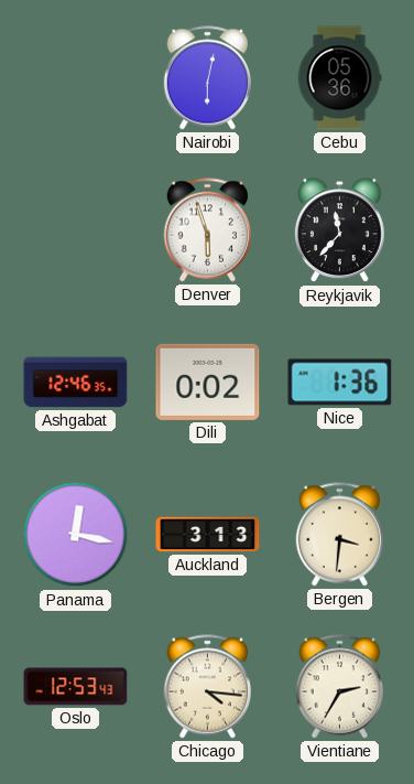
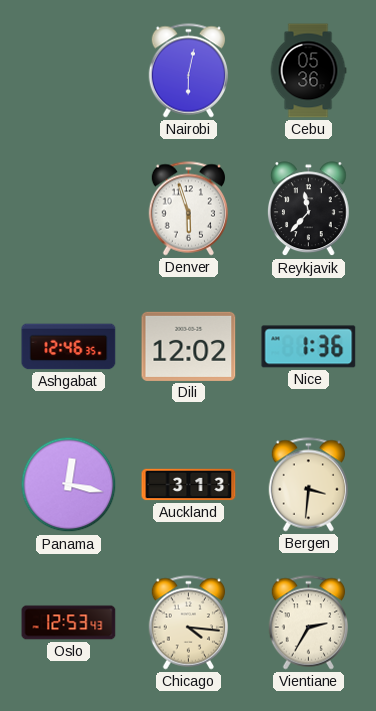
Dili: 0:02 -> 12:02 (189, 346)
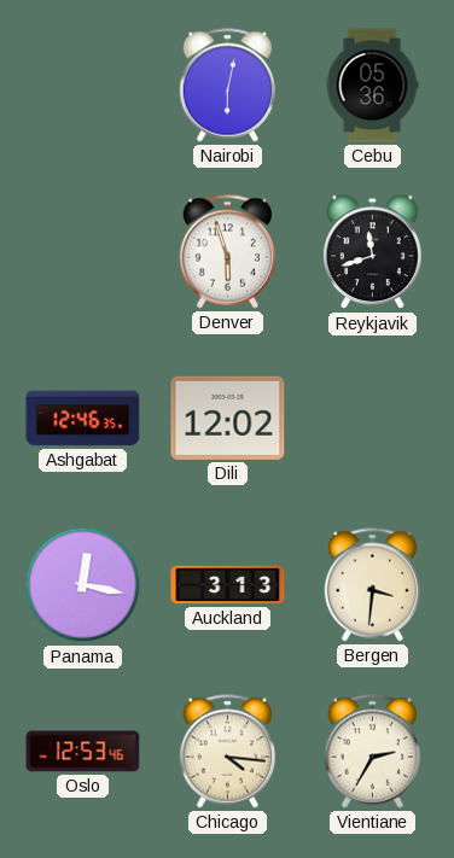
Reykjavik: 11:37 -> 11:42 (372, 252)
Nice: 1:36 -> none (309, 347)
Oslo: 12:53:43 -> 12:53:46 (83, 752)
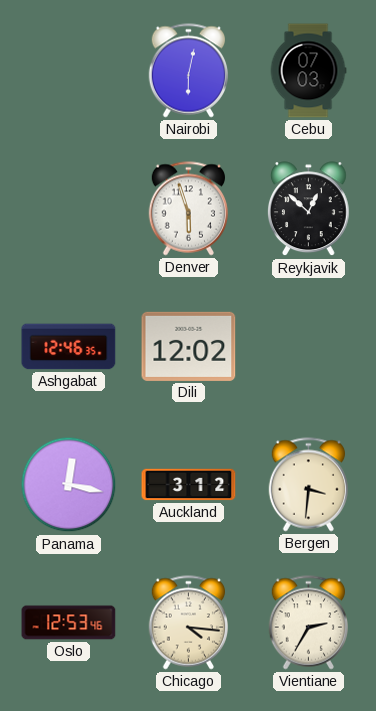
Cebu: 05:36 -> 07:03 (308, 71)
Reykjavik: 11:42 -> 12:52 (308, 209)
Auckland: 3:13 -> 3:12 (189, 485)
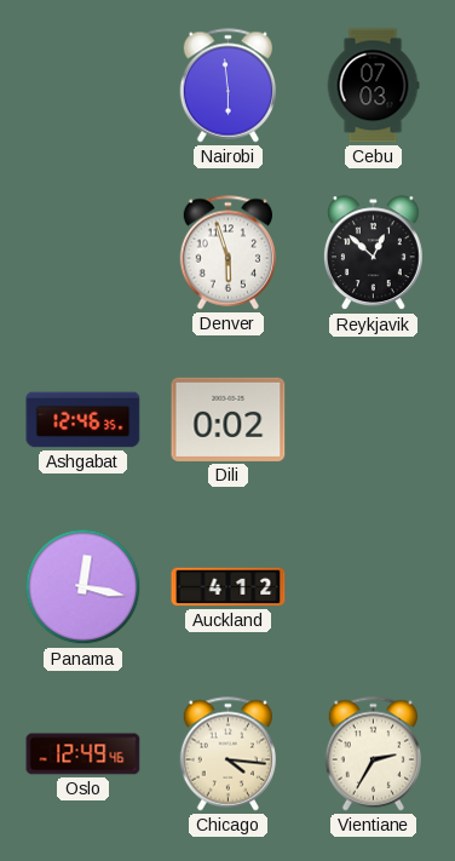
Nairobi: 6:02 -> 5:59 (227, 86)
Dili: 12:02 -> 0:02 (229, 419)
Auckland: 3:12 -> 4:12 (229, 587)
Bergen: 3:31 -> none (308, 485)
Oslo: 12:53 -> 12:49 (83, 754)
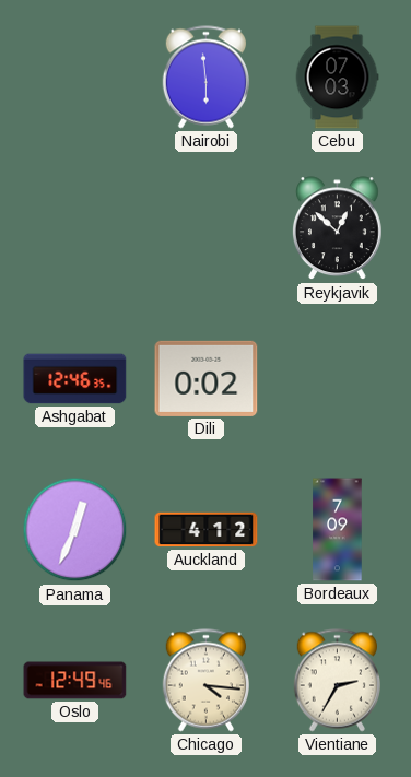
Denver: 5:57 -> none (227, 253)
Panama: 12:17 -> 12:34 (75, 530)
Bordeaux: none -> 7:09 (338, 530)
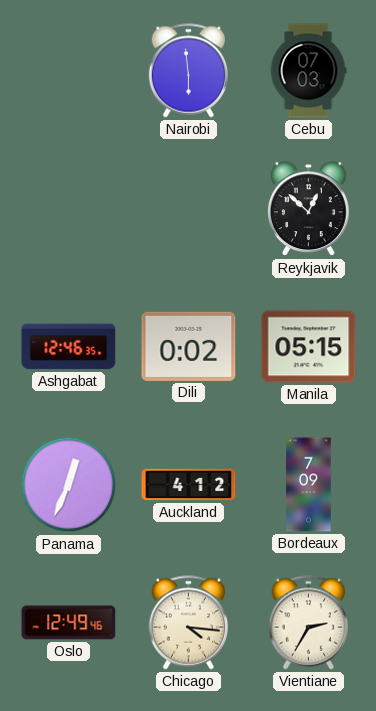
Manila: none -> 05:15 (309, 347)
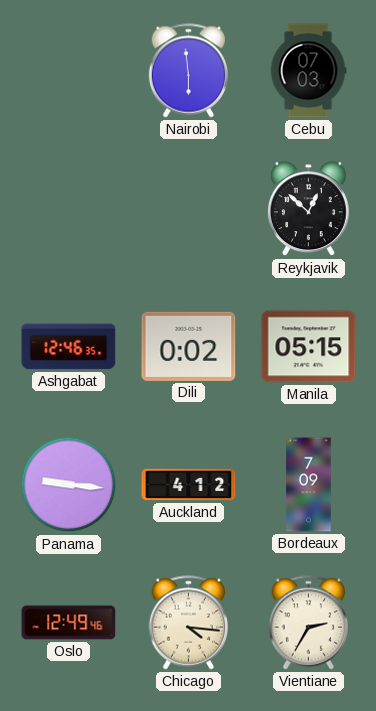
Panama: 12:34 -> 9:16 (69, 485)
